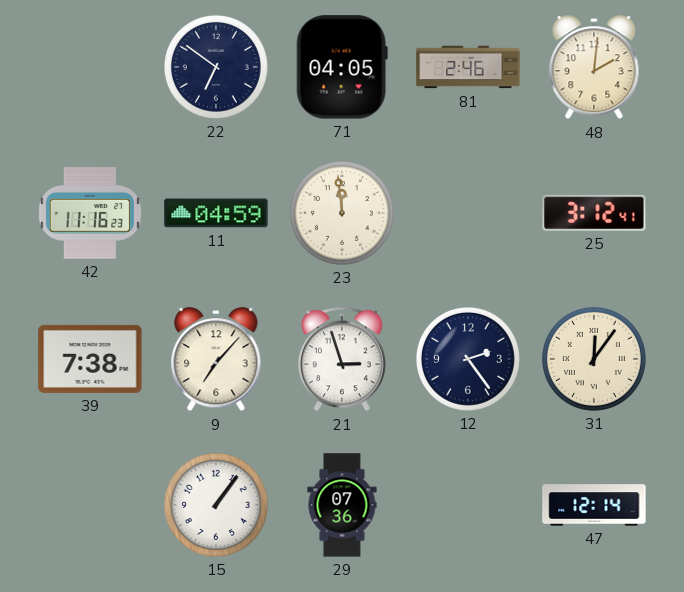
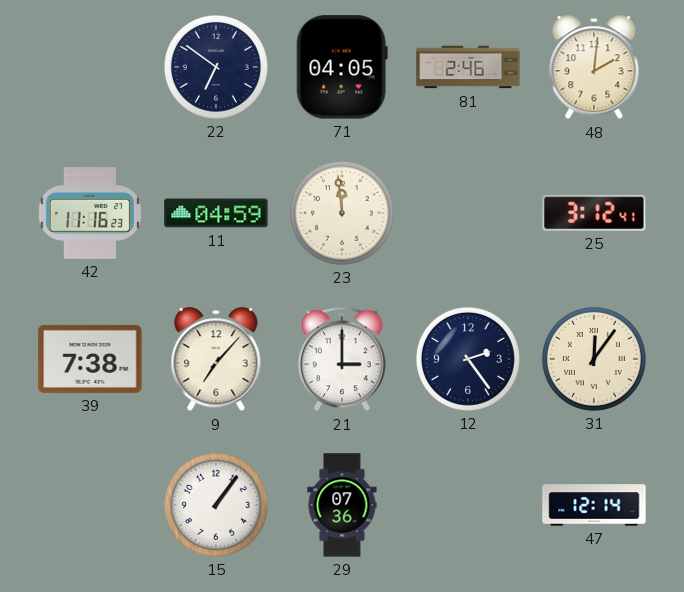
21: 2:57 -> 3:00 (342, 359)
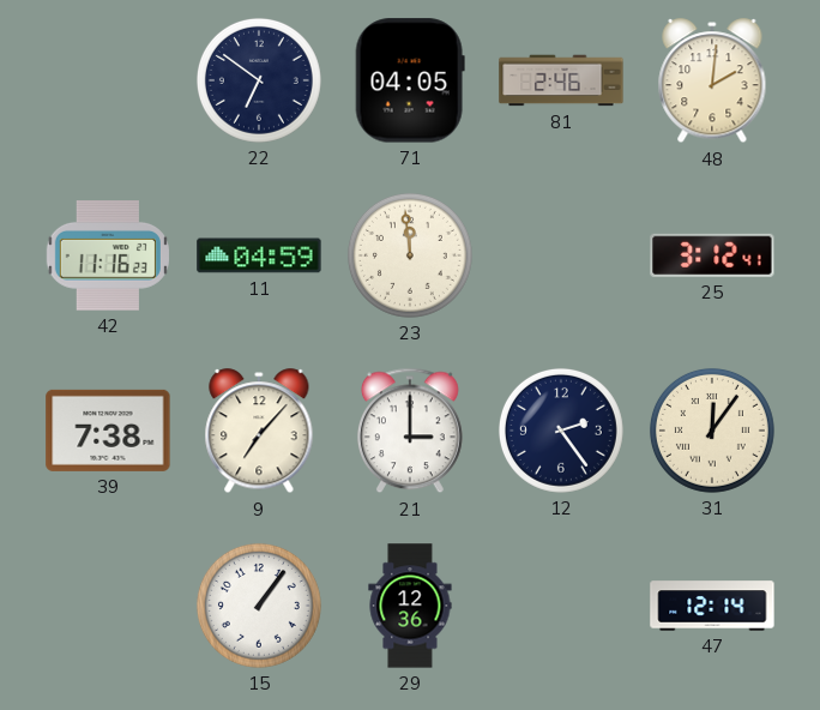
29: 07:36 -> 12:36 (410, 606)
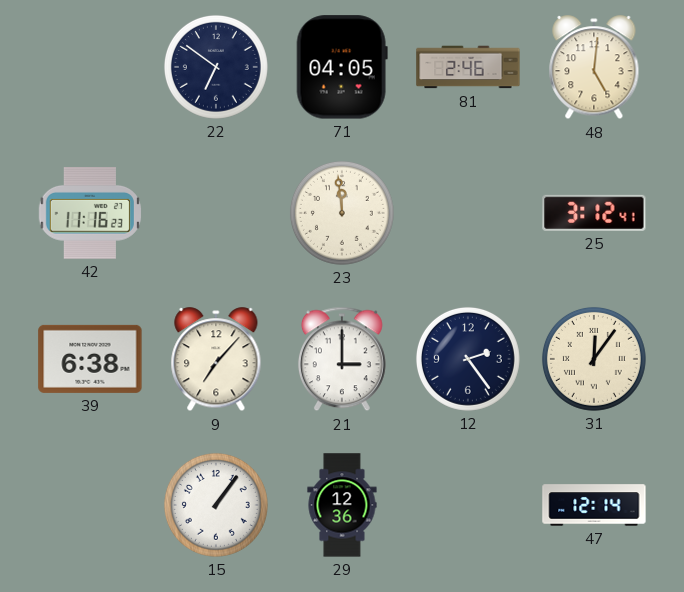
48: 2:01 -> 5:01 (594, 68)
11: 04:59 -> none (259, 255)
39: 7:38 -> 6:38 (90, 359)
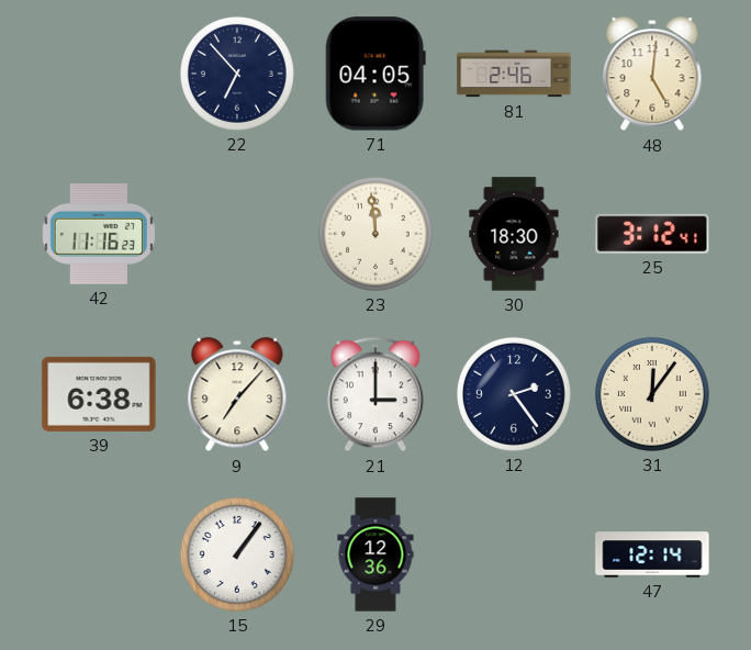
22: 6:51 -> 6:53 (237, 74)
30: none -> 18:30 (514, 234)
